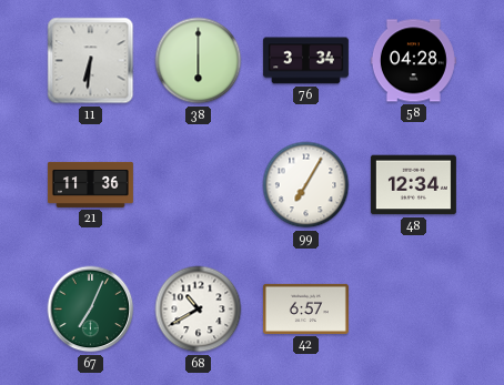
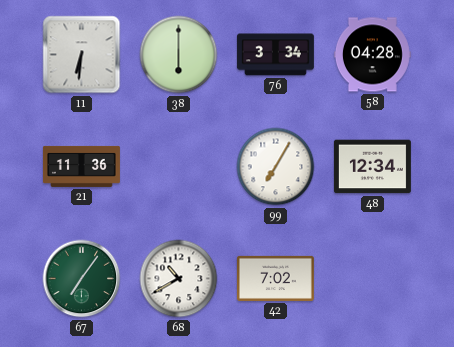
67: 7:04 -> 7:06 (82, 279)
42: 6:57 -> 7:02 (275, 278)
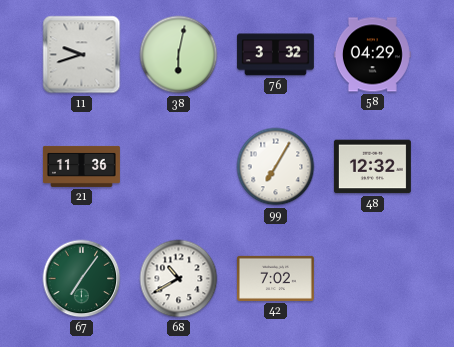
11: 6:31 -> 9:42 (82, 55)
38: 6:00 -> 6:02 (179, 55)
76: 3:34 -> 3:32 (275, 55)
58: 04:28 -> 04:29 (372, 55)
48: 12:34 -> 12:32 (372, 167)
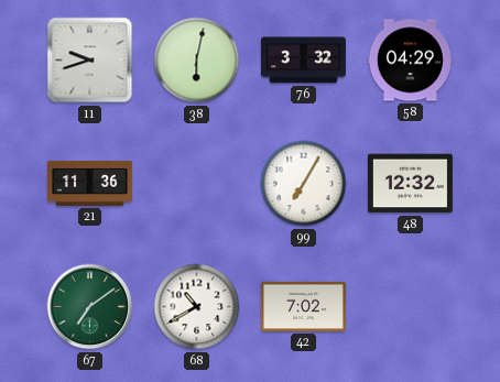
67: 7:06 -> 7:09 (90, 307)
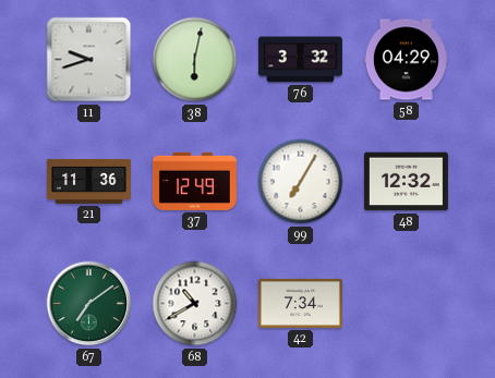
37: none -> 12:49 (194, 181)
42: 7:02 -> 7:34 (300, 303)
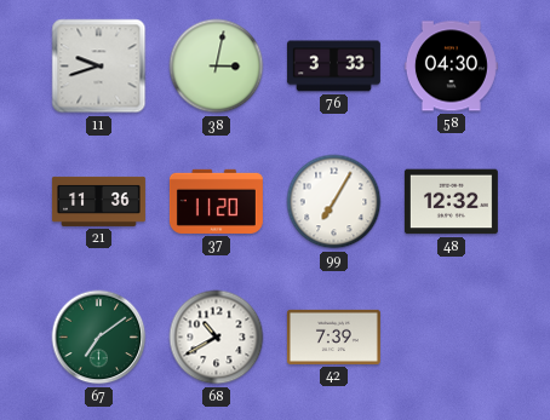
38: 6:02 -> 3:02 (217, 67)
76: 3:32 -> 3:33 (333, 67)
58: 04:29 -> 04:30 (451, 67)
37: 12:49 -> 11:20 (216, 201)
42: 7:34 -> 7:39 (333, 336)
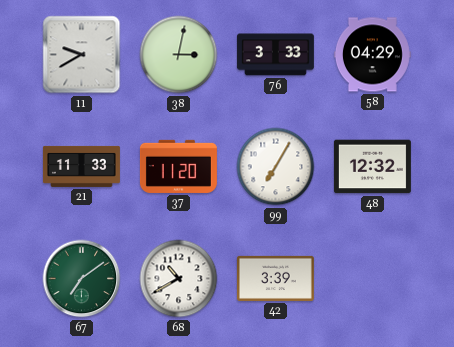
11: 9:42 -> 9:40 (82, 55)
58: 04:30 -> 04:29 (372, 55)
21: 11:36 -> 11:33 (81, 166)
42: 7:39 -> 3:39 (275, 278)
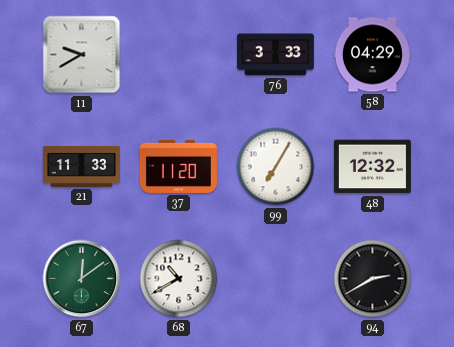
38: 3:02 -> none (179, 55)
67: 7:09 -> 12:09 (82, 279)
42: 3:39 -> none (275, 278)
94: none -> 2:40 (373, 279)
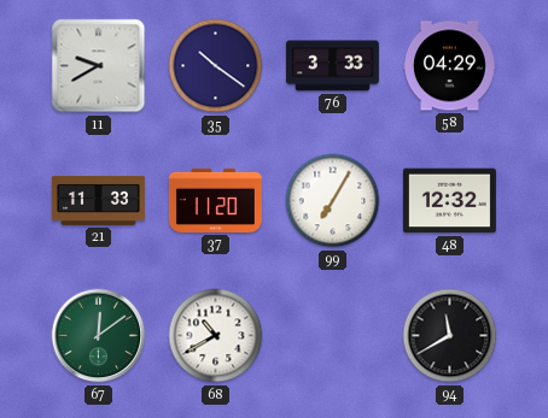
35: none -> 10:21 (216, 66)
94: 2:40 -> 11:40 (450, 336)
